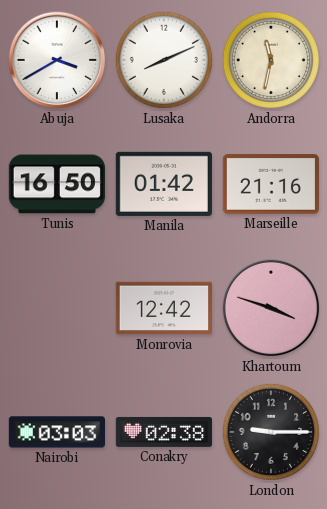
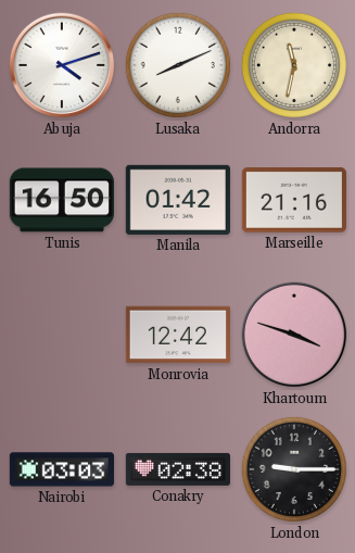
Abuja: 3:40 -> 4:12 (62, 65)
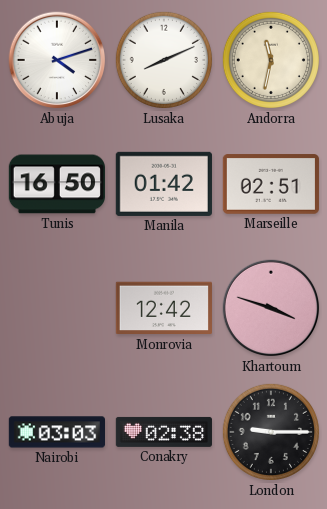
Marseille: 21:16 -> 02:51 (271, 184)
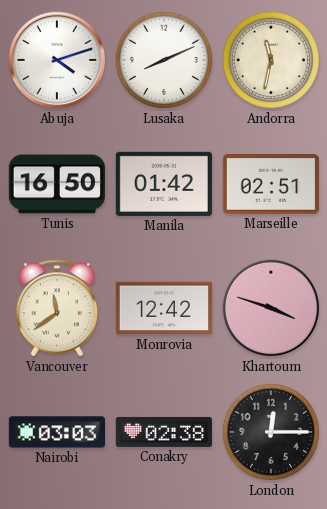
Vancouver: none -> 11:39 (57, 308)
London: 9:15 -> 12:15 (271, 432)
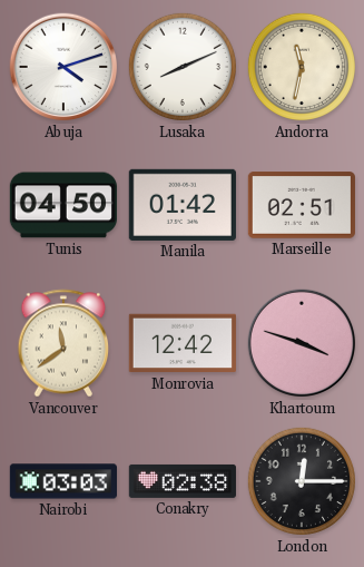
Tunis: 16:50 -> 04:50 (63, 205)
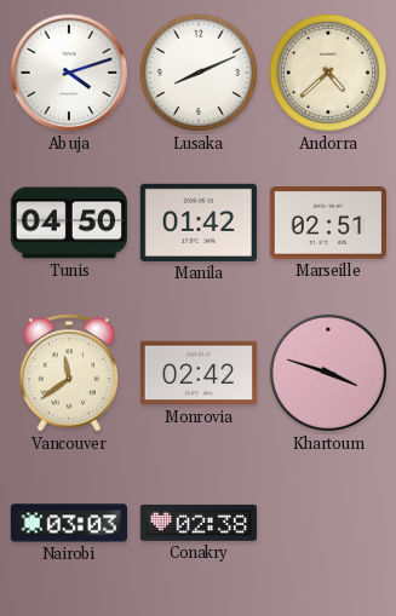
Andorra: 11:32 -> 4:38 (328, 73)
Monrovia: 12:42 -> 02:42 (199, 373)
London: 12:15 -> none (302, 481)
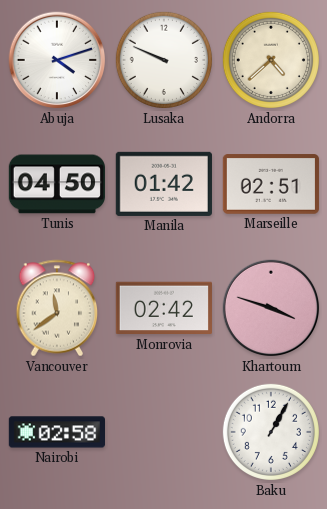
Lusaka: 8:11 -> 9:49 (164, 60)
Nairobi: 03:03 -> 02:58 (56, 432)
Conakry: 02:38 -> none (199, 523)
Baku: none -> 1:05 (271, 432)
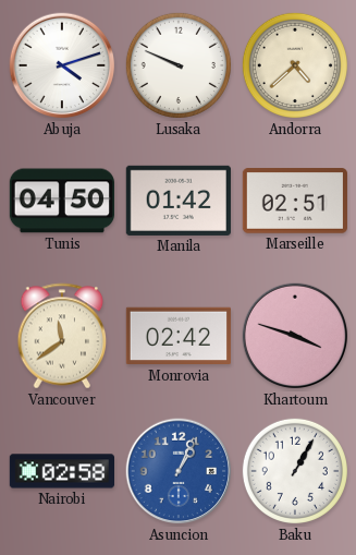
Asuncion: none -> 1:04 (179, 471)
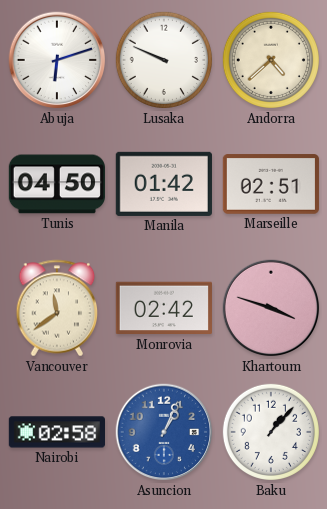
Abuja: 4:12 -> 6:12 (57, 60)
Baku: 1:05 -> 1:07 (271, 432)
